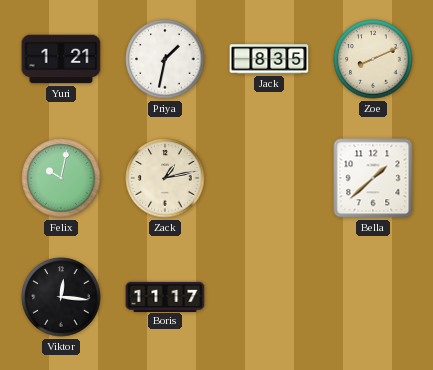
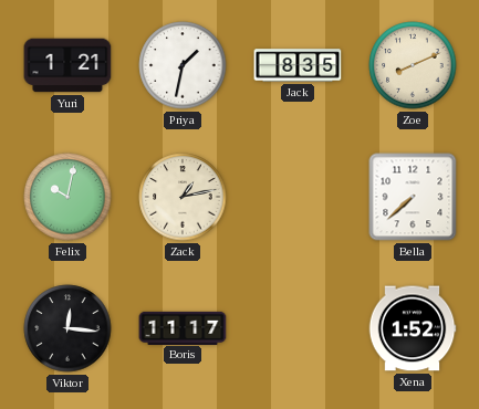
Bella: 1:38 -> 7:38 (413, 197)
Xena: none -> 1:52 (413, 328)
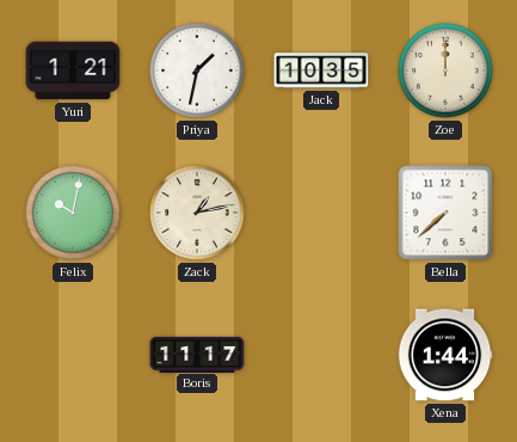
Jack: 8:35 -> 10:35 (321, 70)
Zoe: 8:11 -> 12:00 (445, 70)
Viktor: 12:16 -> none (67, 328)
Xena: 1:52 -> 1:44 (445, 355)
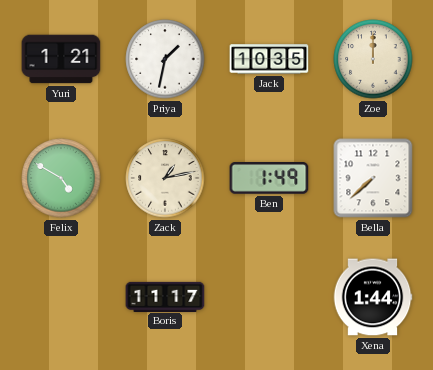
Felix: 10:02 -> 4:50 (61, 178)
Ben: none -> 1:49 (269, 178)
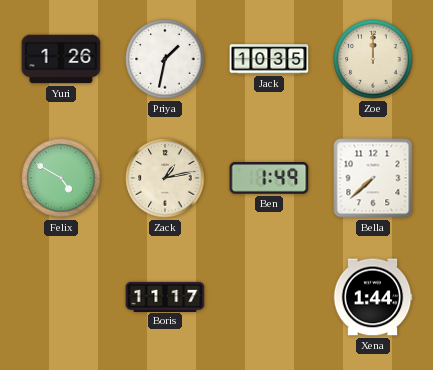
Yuri: 1:21 -> 1:26 (61, 59)
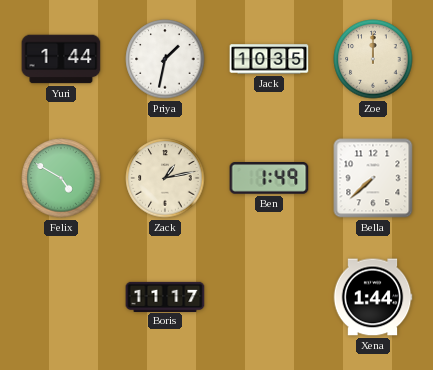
Yuri: 1:26 -> 1:44 (61, 59)
